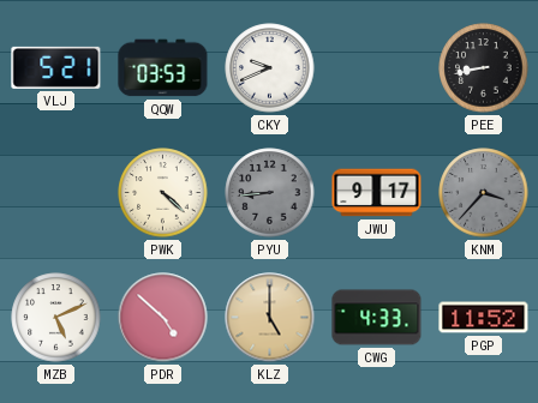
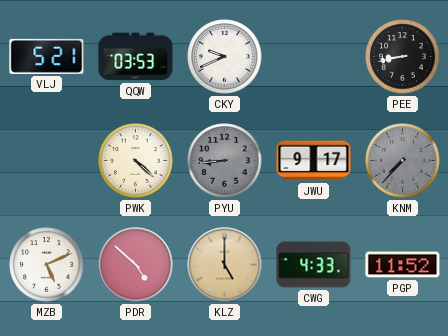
KNM: 3:37 -> 7:37 (403, 161)
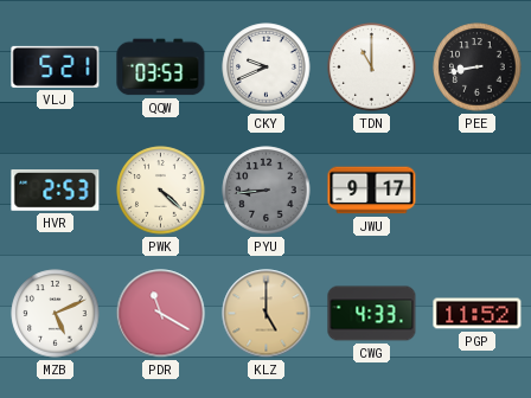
TDN: none -> 11:00 (372, 68)
HVR: none -> 2:53 (56, 191)
KNM: 7:37 -> none (403, 161)
PDR: 4:52 -> 11:20 (161, 314)
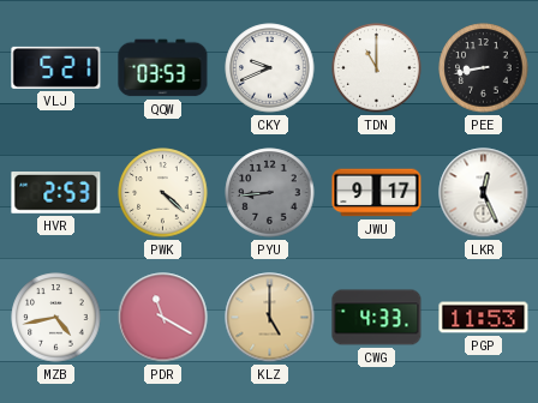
LKR: none -> 12:26 (484, 193)
MZB: 5:11 -> 4:43 (56, 318)
PGP: 11:52 -> 11:53 (484, 318)
